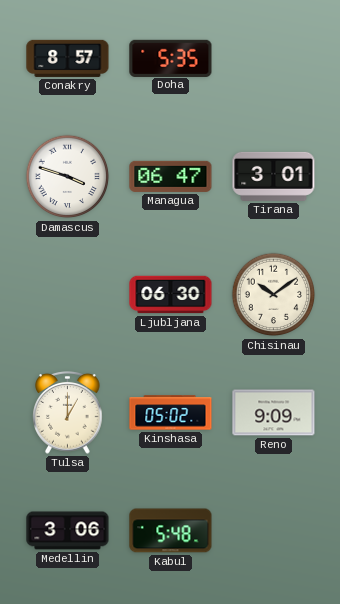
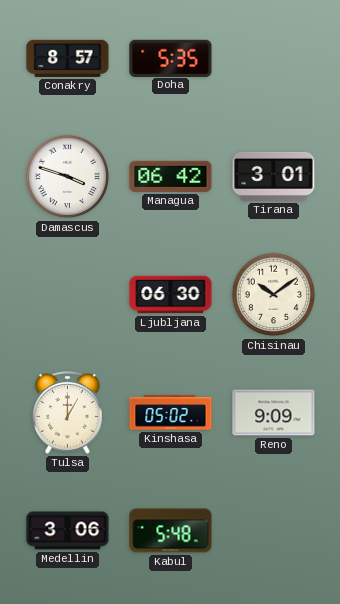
Managua: 06:47 -> 06:42 (171, 176)
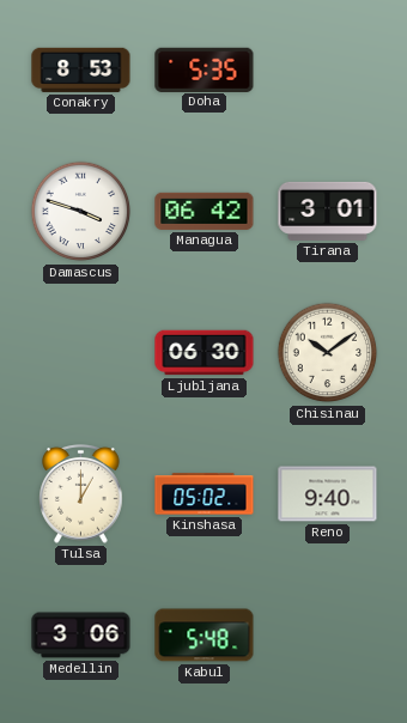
Conakry: 8:57 -> 8:53 (81, 69)
Reno: 9:09 -> 9:40 (328, 494)
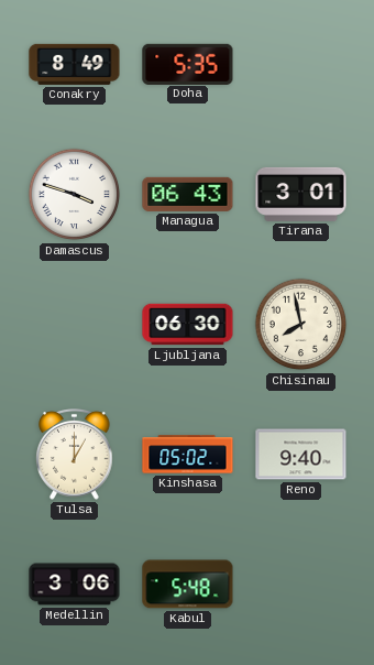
Conakry: 8:53 -> 8:49 (75, 64)
Managua: 06:42 -> 06:43 (188, 194)
Chisinau: 10:09 -> 7:58 (301, 325)
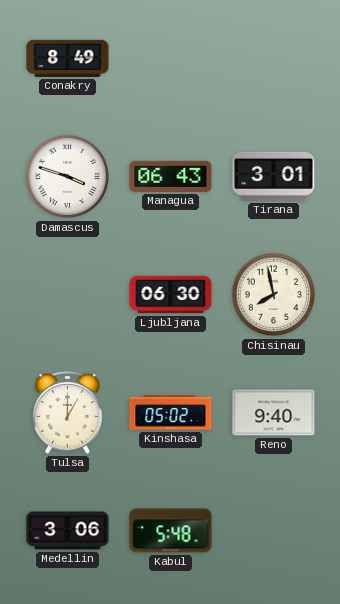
Doha: 5:35 -> none (188, 64)
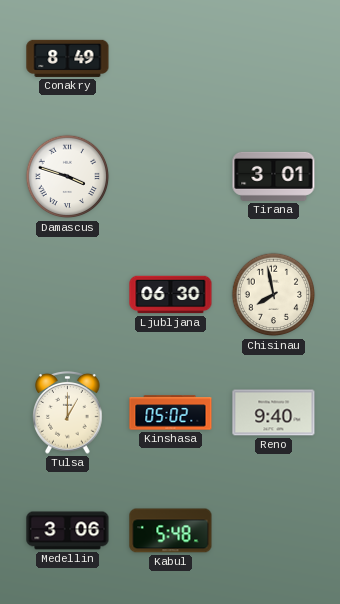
Managua: 06:43 -> none (171, 176)
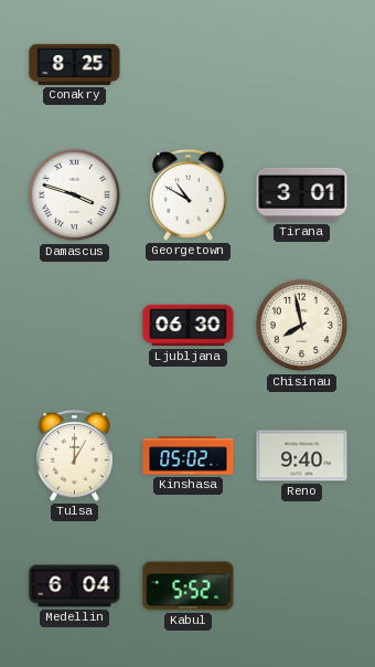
Conakry: 8:49 -> 8:25 (75, 64)
Georgetown: none -> 10:50 (189, 195)
Medellin: 3:06 -> 6:04 (75, 586)
Kabul: 5:48 -> 5:52 (189, 586)
